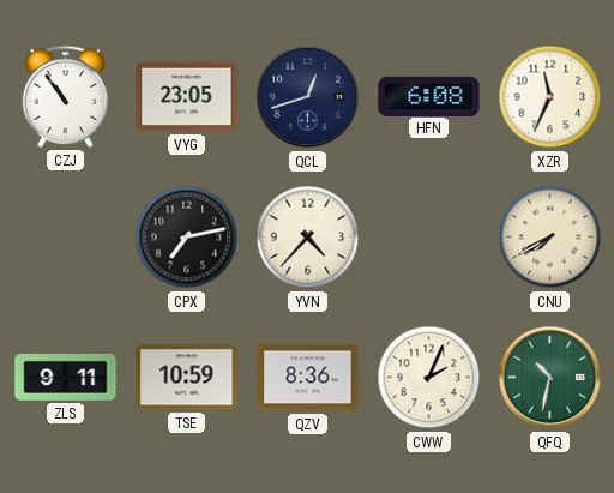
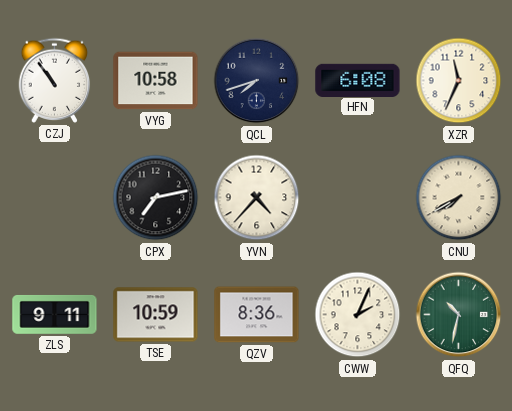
VYG: 23:05 -> 10:58 (156, 81)
QCL: 12:42 -> 7:42 (257, 81)
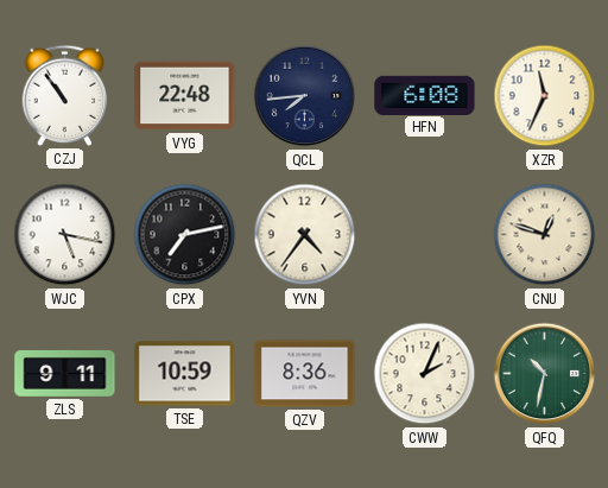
VYG: 10:58 -> 22:48 (185, 96)
QCL: 7:42 -> 7:44 (305, 96)
WJC: none -> 5:17 (65, 235)
YVN: 4:37 -> 4:36 (305, 235)
CNU: 7:40 -> 12:48 (545, 235)
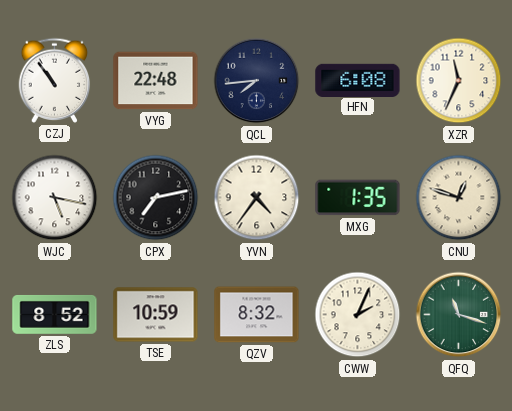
MXG: none -> 1:35 (358, 198)
ZLS: 9:11 -> 8:52 (55, 314)
QZV: 8:36 -> 8:32 (257, 315)
QFQ: 10:32 -> 11:18 (459, 315)
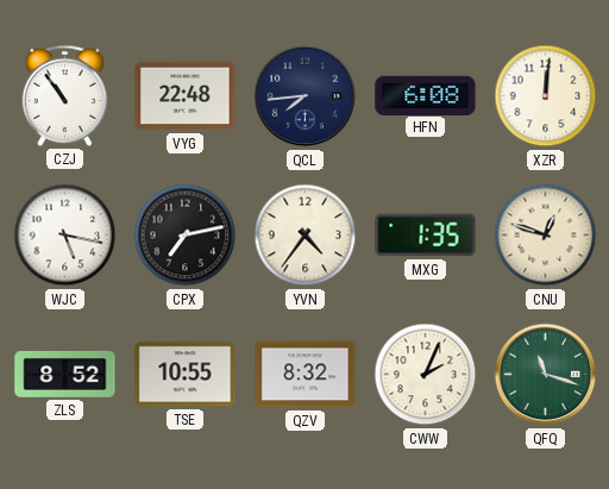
XZR: 11:34 -> 12:01 (546, 96)
TSE: 10:59 -> 10:55 (186, 375)
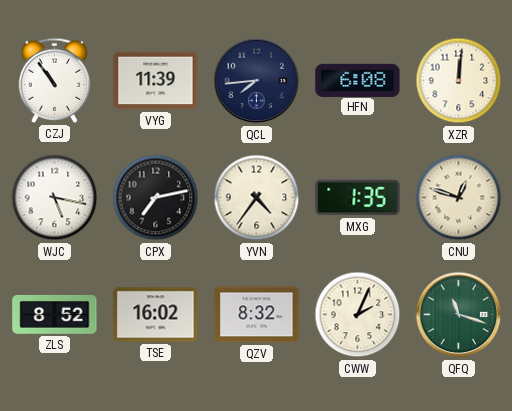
VYG: 22:48 -> 11:39 (156, 81)
TSE: 10:55 -> 16:02 (156, 315)
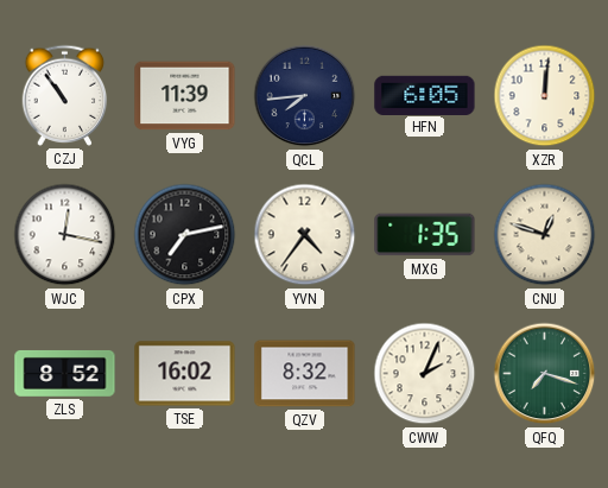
HFN: 6:08 -> 6:05 (425, 95)
WJC: 5:17 -> 12:17 (65, 235)
QFQ: 11:18 -> 7:18 (545, 374)
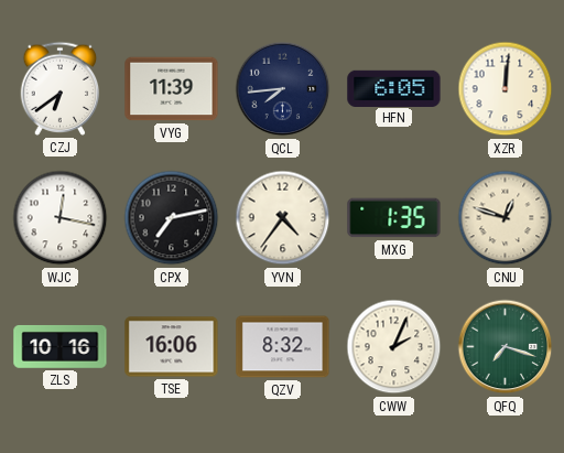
CZJ: 10:54 -> 6:39 (61, 88)
ZLS: 8:52 -> 10:16 (61, 346)
TSE: 16:02 -> 16:06 (172, 347)
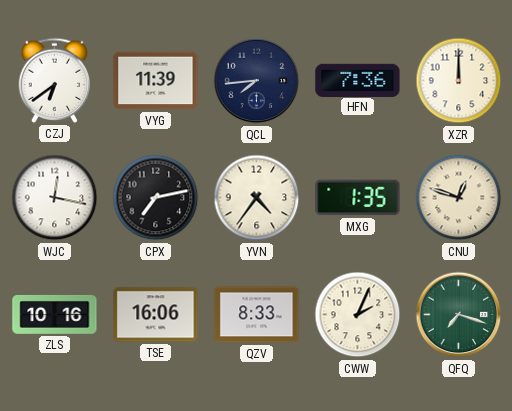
HFN: 6:05 -> 7:36 (358, 80)
XZR: 12:01 -> 12:00 (459, 81)
QZV: 8:32 -> 8:33 (257, 315)
